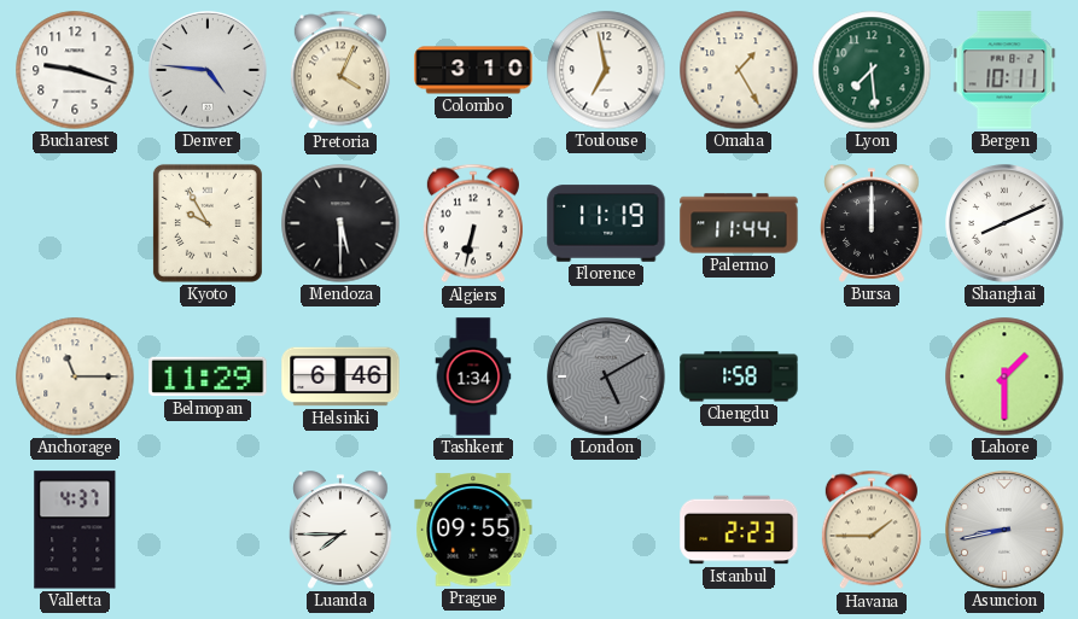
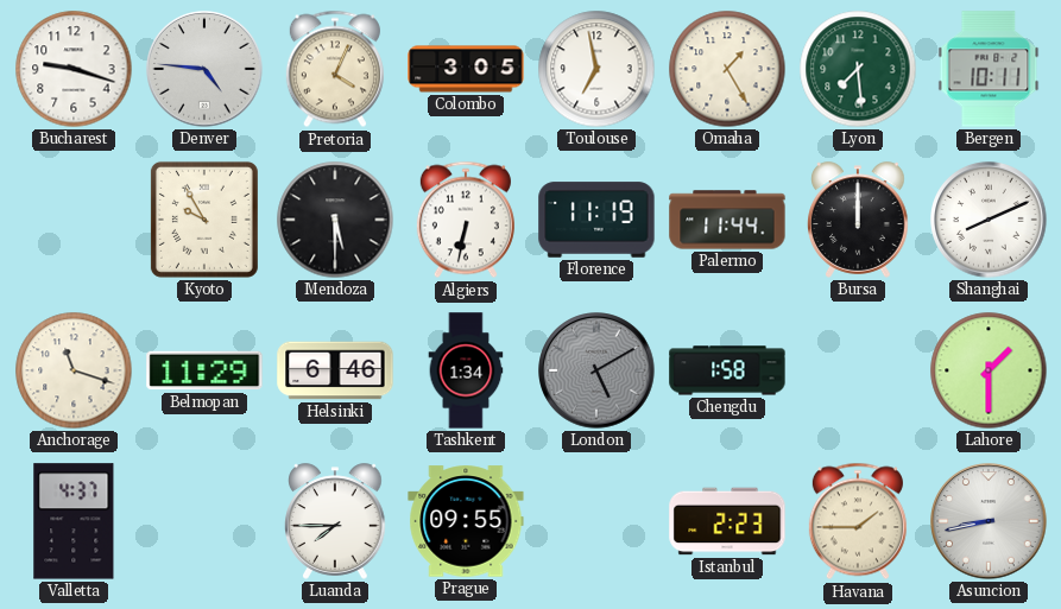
Colombo: 3:10 -> 3:05 (466, 69)
Anchorage: 11:15 -> 11:18 (74, 370)
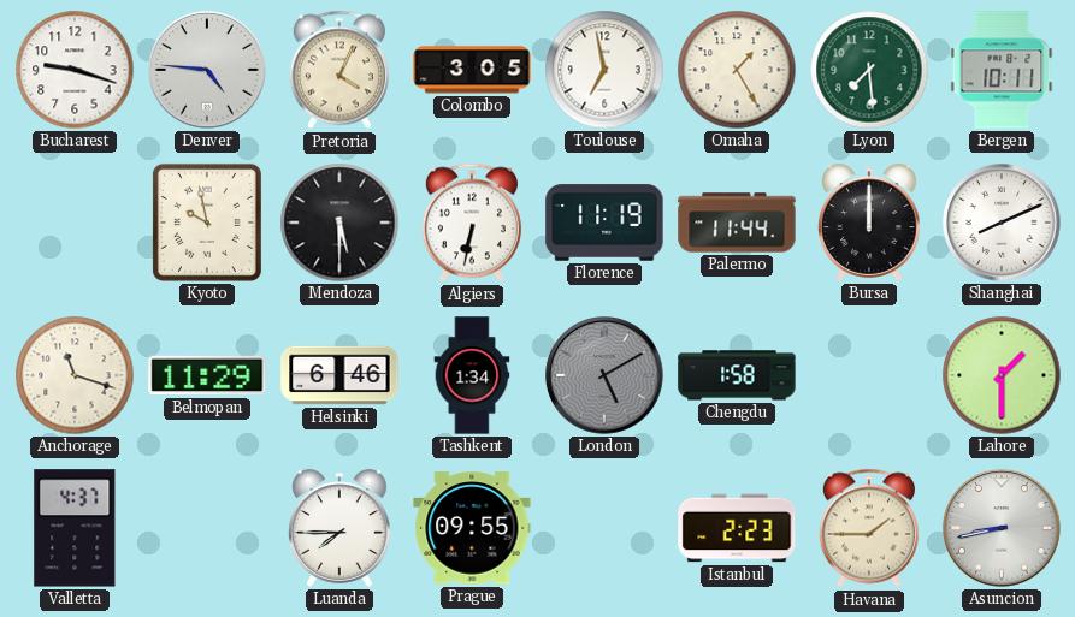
Kyoto: 9:55 -> 9:58 (207, 223)
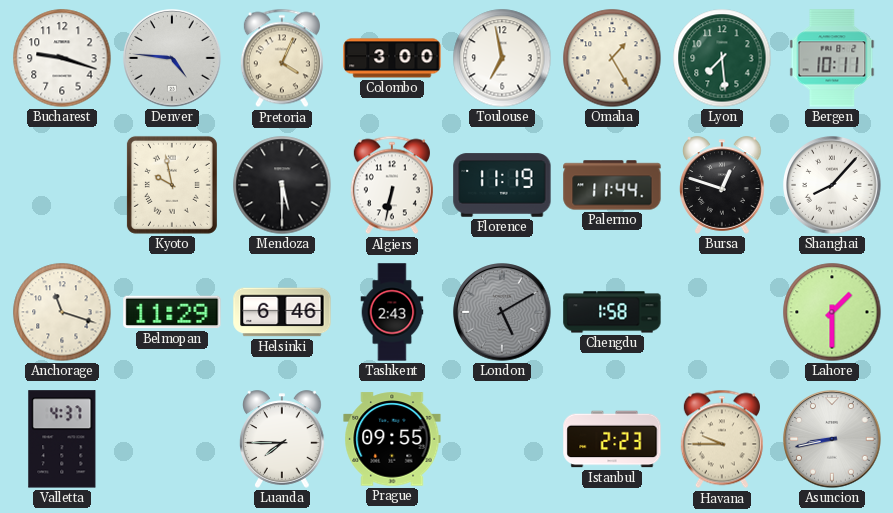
Colombo: 3:05 -> 3:00 (392, 58)
Bursa: 12:00 -> 12:48 (722, 185)
Shanghai: 8:11 -> 8:07 (832, 185)
Tashkent: 1:34 -> 2:43 (392, 312)
Havana: 1:45 -> 9:45 (722, 439)
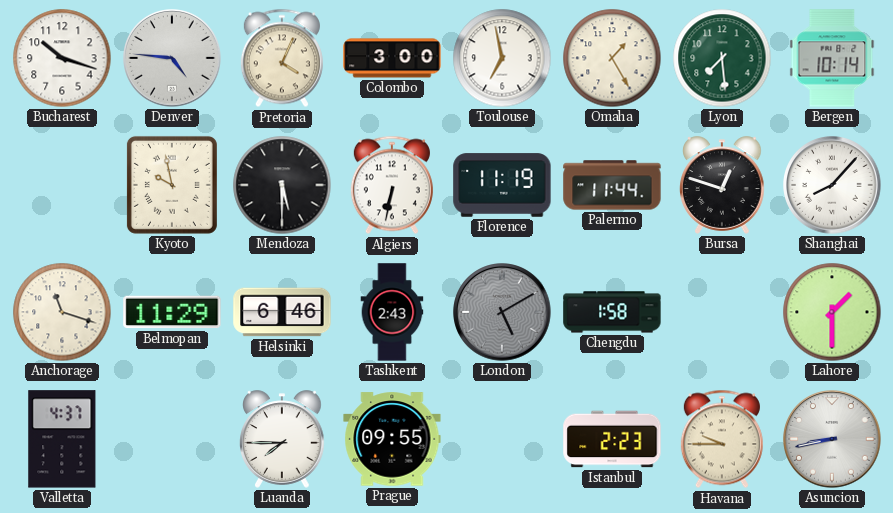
Bucharest: 9:18 -> 10:18 (62, 58)
Bergen: 10:11 -> 10:14 (832, 58)
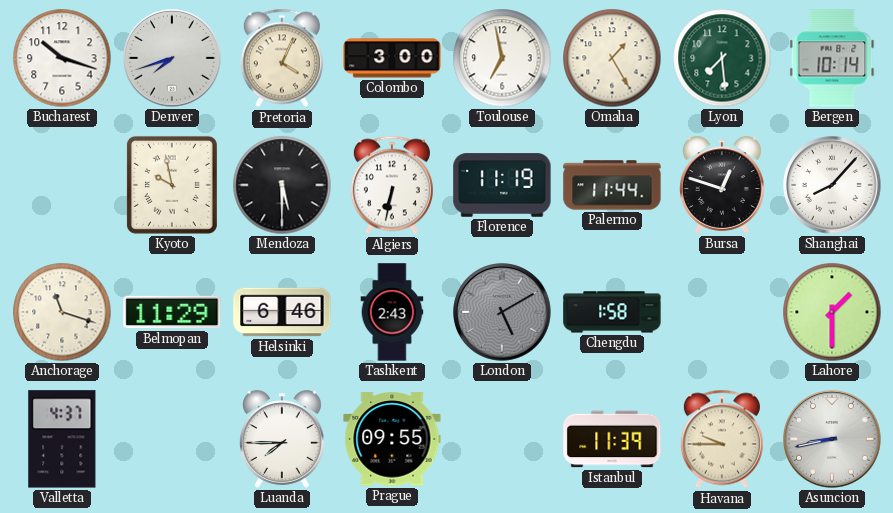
Denver: 4:46 -> 7:42 (172, 58)
Istanbul: 2:23 -> 11:39 (612, 439)
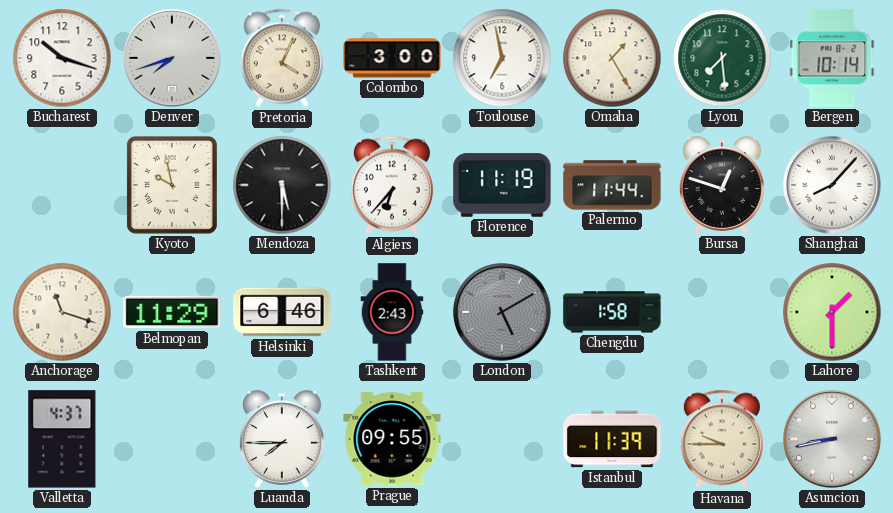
Algiers: 6:32 -> 6:37 (392, 185)
